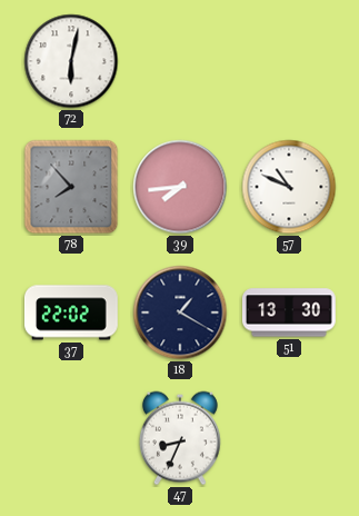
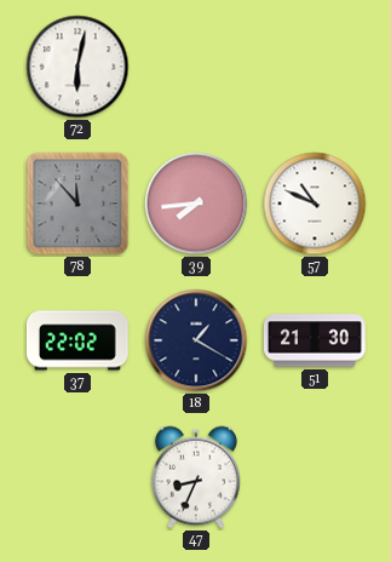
78: 7:53 -> 11:53 (77, 203)
51: 13:30 -> 21:30 (315, 340)
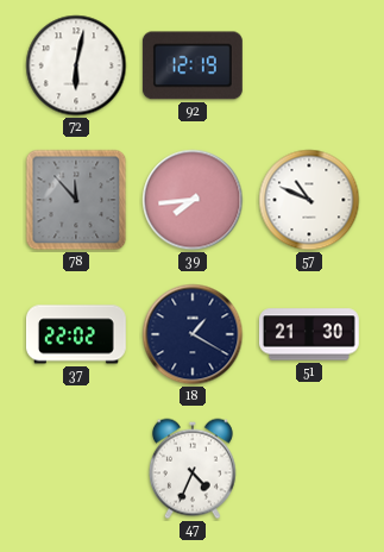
92: none -> 12:19 (193, 65)
47: 8:34 -> 4:34 (193, 469)
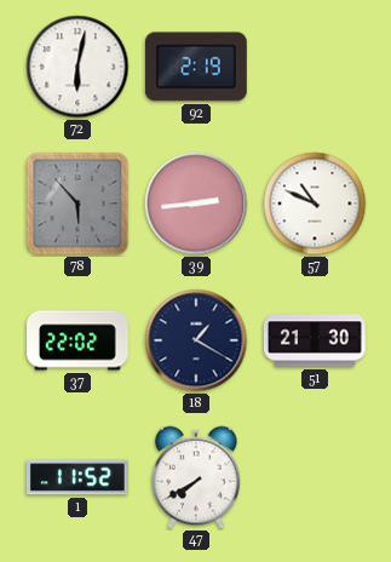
92: 12:19 -> 2:19 (196, 67)
78: 11:53 -> 5:53 (77, 203)
39: 7:44 -> 2:44 (196, 203)
1: none -> 11:52 (77, 477)
47: 4:34 -> 7:40 (196, 477)
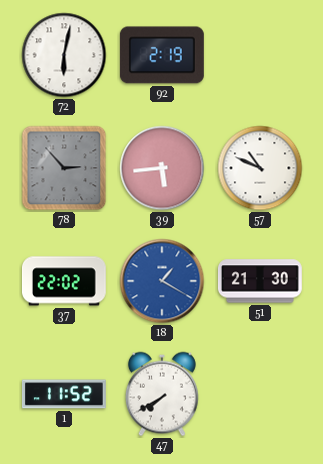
78: 5:53 -> 2:53 (64, 168)
39: 2:44 -> 5:44 (162, 168)
18 dial: navy -> blue (162, 281)
